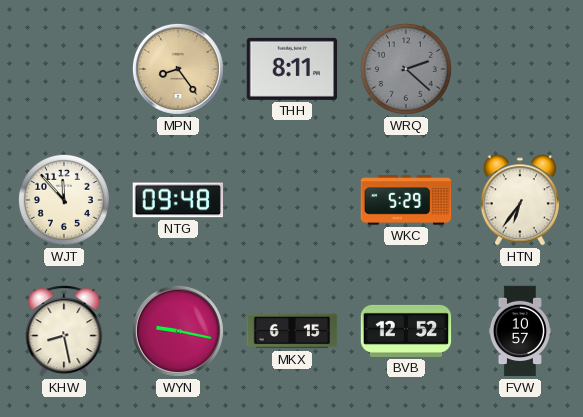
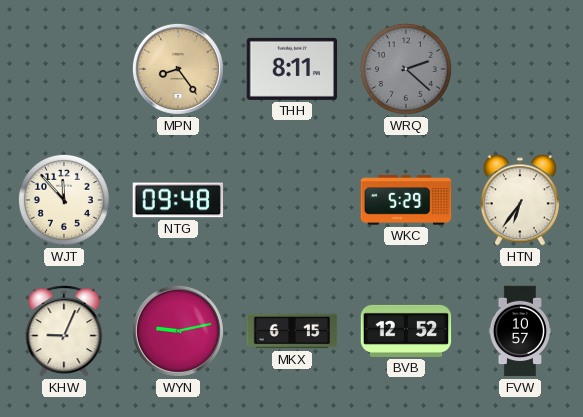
KHW: 8:28 -> 9:04 (64, 331)
WYN: 9:17 -> 9:13 (178, 331)
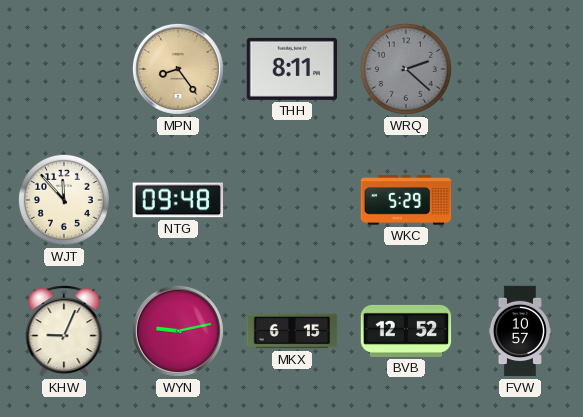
HTN: 6:36 -> none (520, 200)
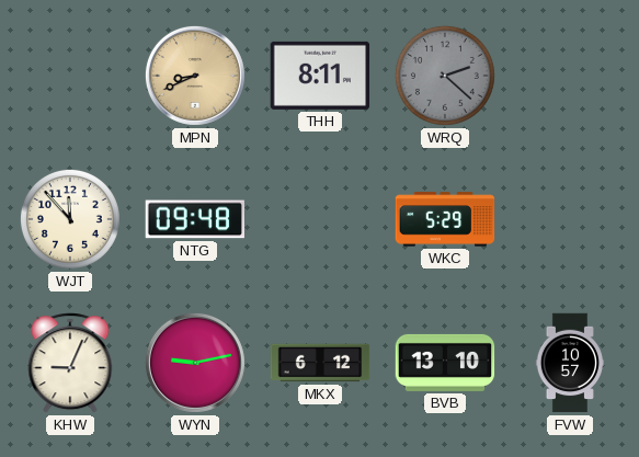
MPN: 8:24 -> 8:41 (195, 76)
MKX: 6:15 -> 6:12 (320, 363)
BVB: 12:52 -> 13:10 (445, 363)
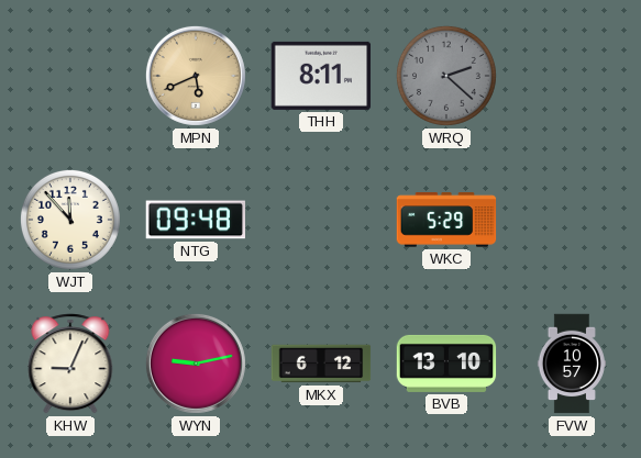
MPN: 8:41 -> 5:41 (196, 76)
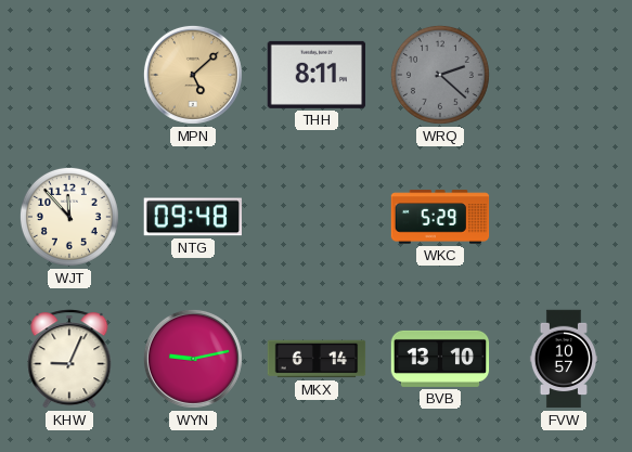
MPN: 5:41 -> 5:08 (193, 75)
MKX: 6:12 -> 6:14 (317, 359)
